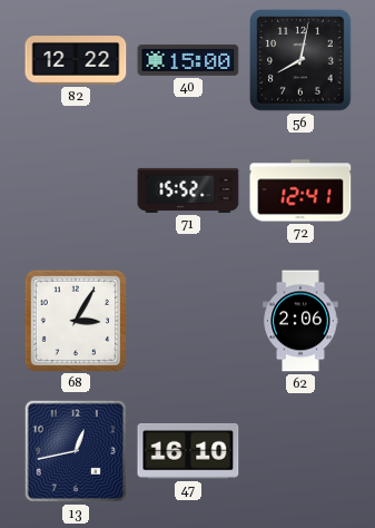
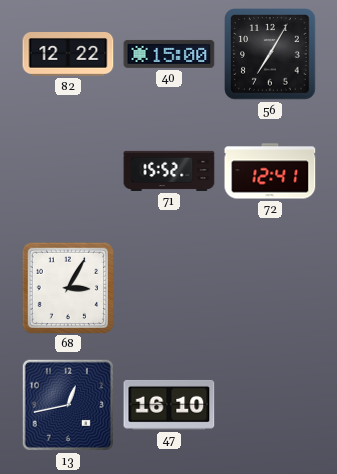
56: 8:02 -> 7:05 (271, 55)
62: 2:06 -> none (300, 321)
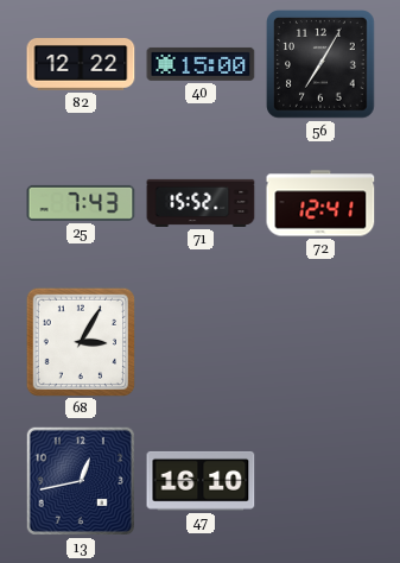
25: none -> 7:43 (81, 203)
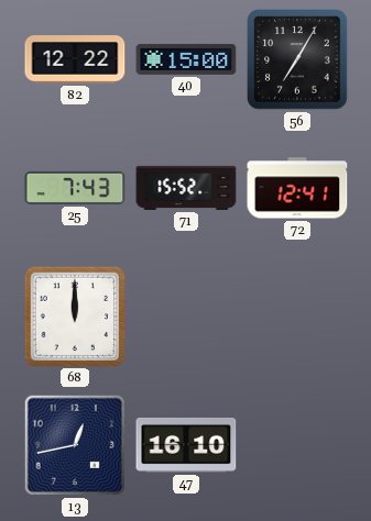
68: 3:05 -> 12:00 (74, 315)
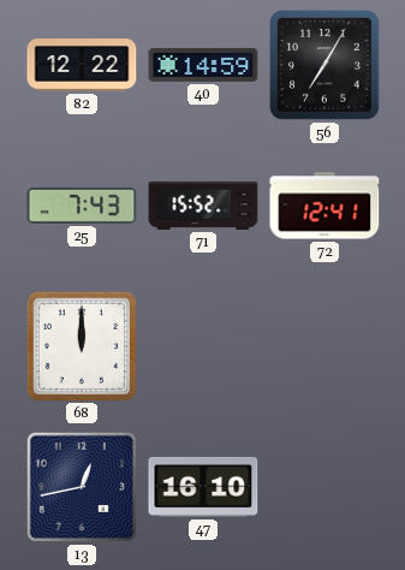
40: 15:00 -> 14:59 (203, 65)
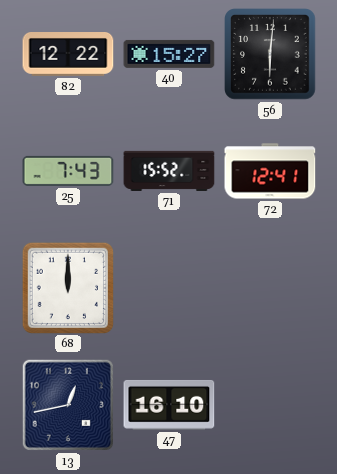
40: 14:59 -> 15:27 (169, 54)
56: 7:05 -> 6:01 (271, 55)
